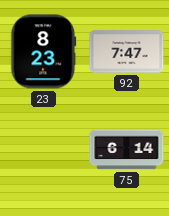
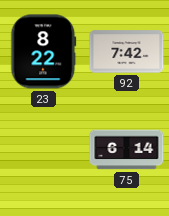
23: 8:23 -> 8:22 (44, 52)
92: 7:47 -> 7:42 (127, 52)
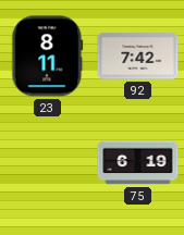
23: 8:22 -> 8:11 (48, 57)
75: 6:14 -> 6:19 (138, 163)
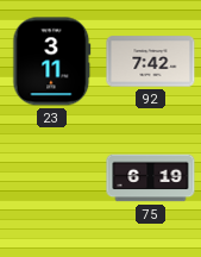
23: 8:11 -> 3:11 (52, 62)
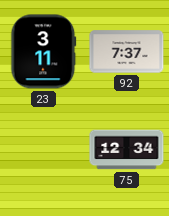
92: 7:42 -> 7:37 (127, 52)
75: 6:19 -> 12:34 (127, 150)
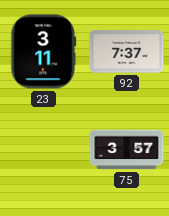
75: 12:34 -> 3:57 (127, 150)
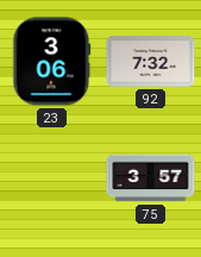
23: 3:11 -> 3:06 (52, 62)
92: 7:37 -> 7:32 (151, 62)
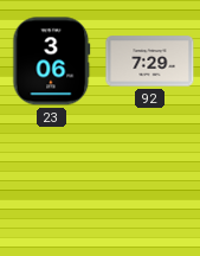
92: 7:32 -> 7:29 (150, 62)
75: 3:57 -> none (151, 178)
